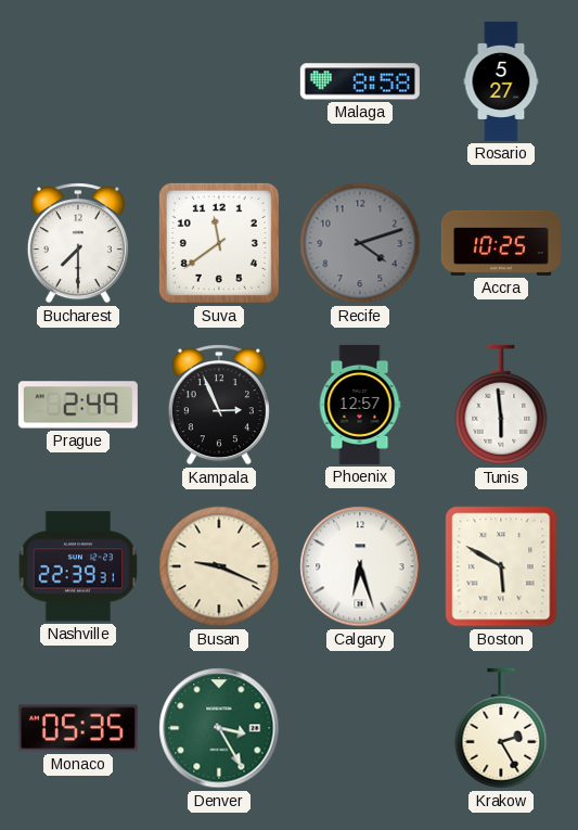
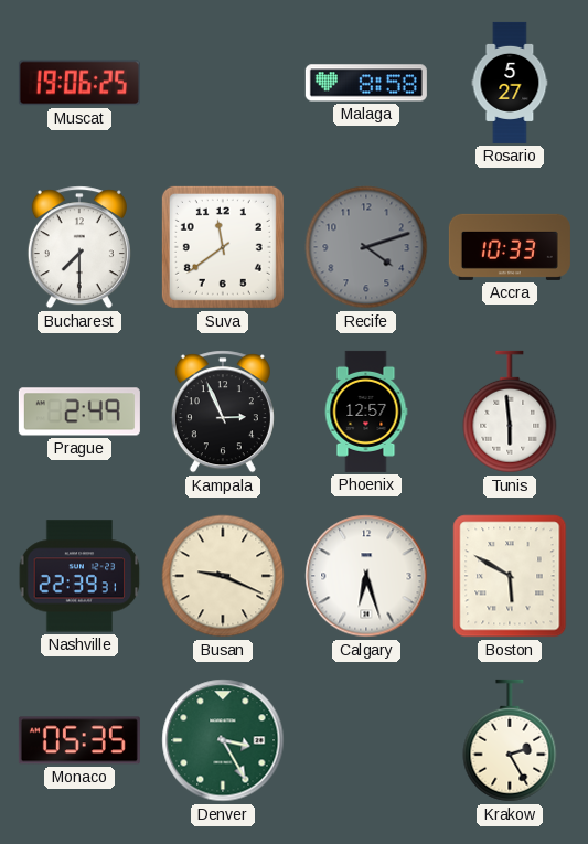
Muscat: none -> 19:06 (79, 83)
Accra: 10:25 -> 10:33 (510, 247)
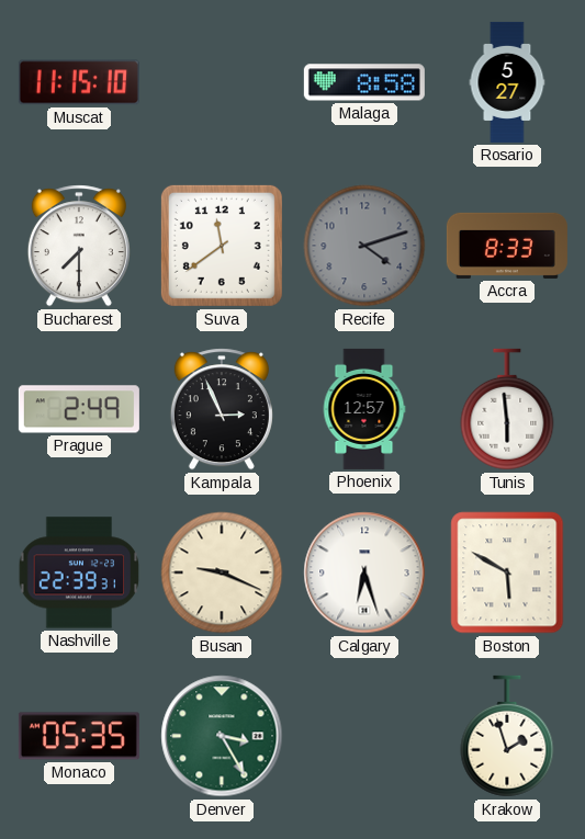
Muscat: 19:06 -> 11:15 (79, 82)
Accra: 10:33 -> 8:33 (507, 246)
Krakow: 2:25 -> 1:57 (507, 736)
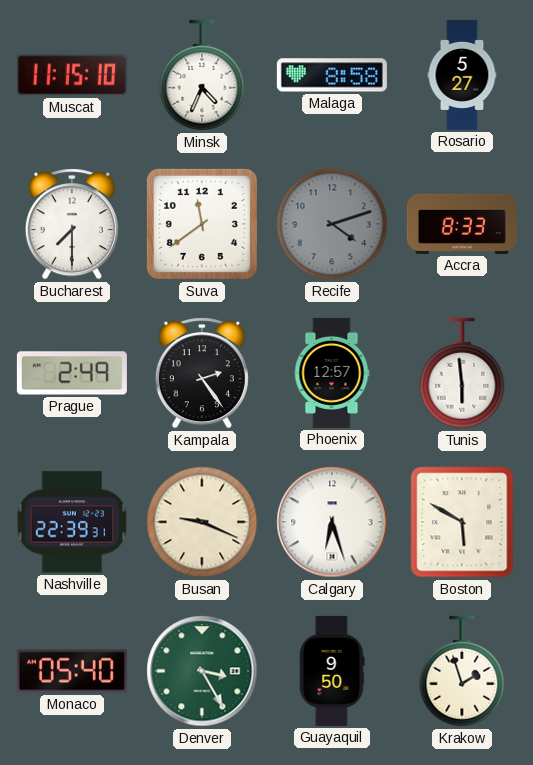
Minsk: none -> 4:34 (202, 75)
Kampala: 2:56 -> 2:24 (202, 373)
Monaco: 05:35 -> 05:40 (72, 671)
Guayaquil: none -> 9:50 (332, 671)
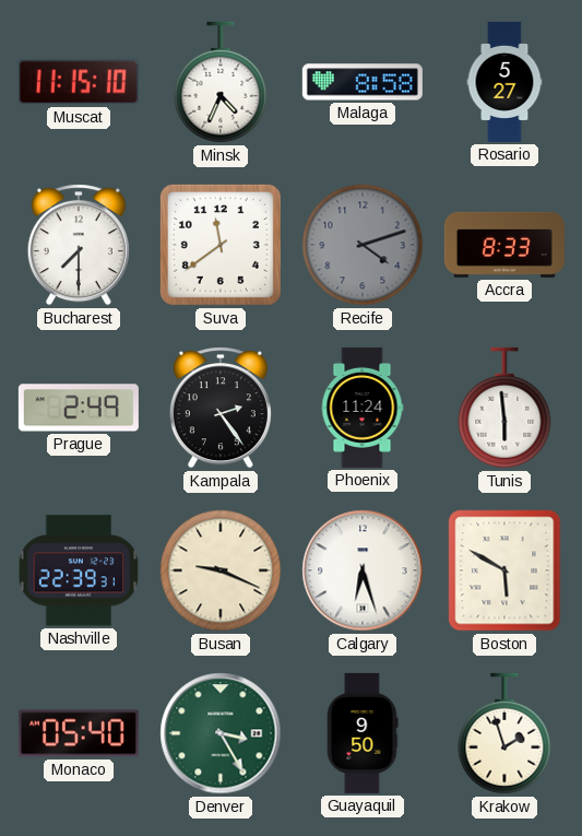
Phoenix: 12:57 -> 11:24 (363, 408)
